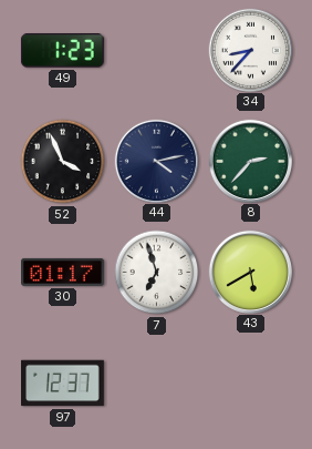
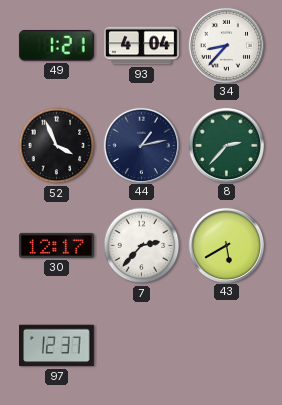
49: 1:23 -> 1:21 (56, 46)
93: none -> 4:04 (142, 46)
44: 4:13 -> 1:13 (141, 145)
30: 01:17 -> 12:17 (57, 245)
7: 6:57 -> 2:37 (142, 246)
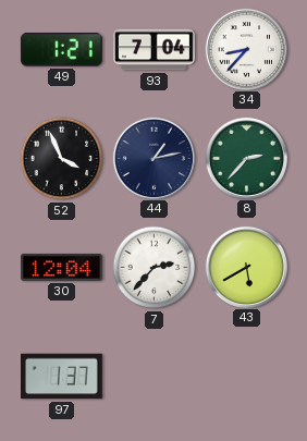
93: 4:04 -> 7:04 (155, 50)
30: 12:17 -> 12:04 (62, 267)
97: 12:37 -> 1:37 (62, 377)
